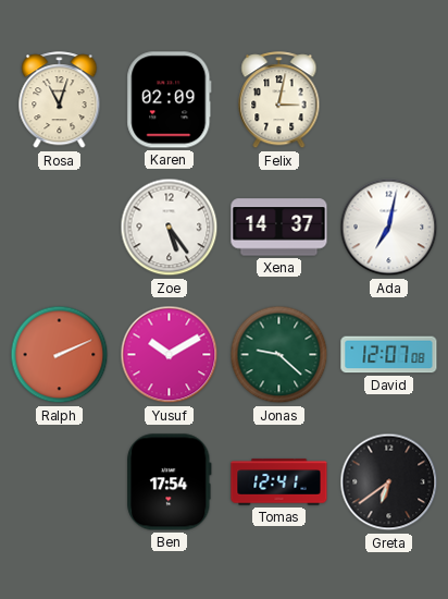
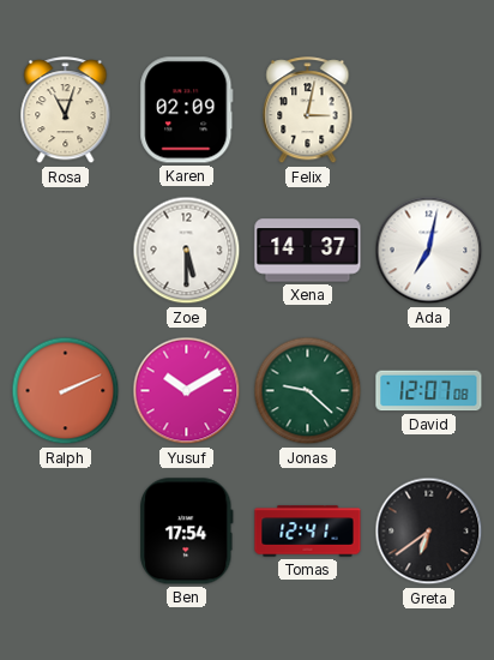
Zoe: 5:24 -> 5:30 (187, 251)
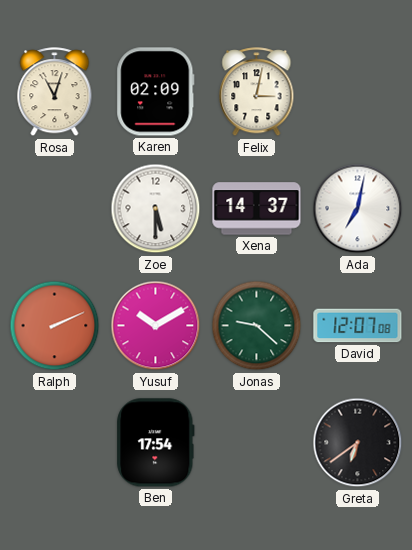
Tomas: 12:41 -> none (308, 532)
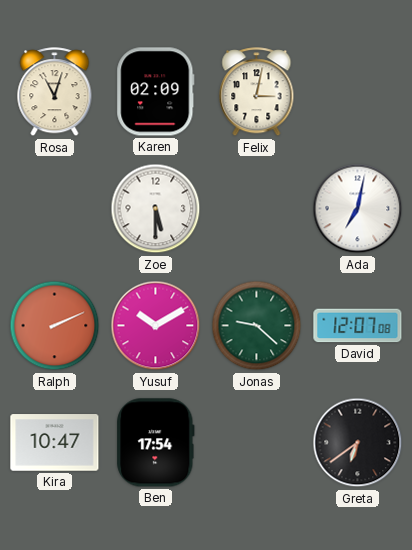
Xena: 14:37 -> none (257, 209)
Kira: none -> 10:47 (55, 443)
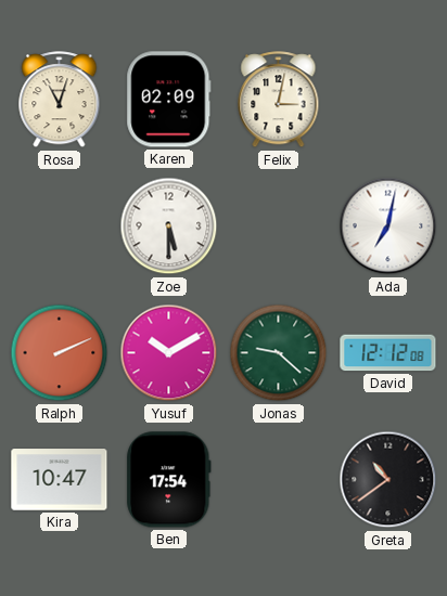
David: 12:07 -> 12:12 (388, 353)
Greta: 6:39 -> 10:39 (388, 480)
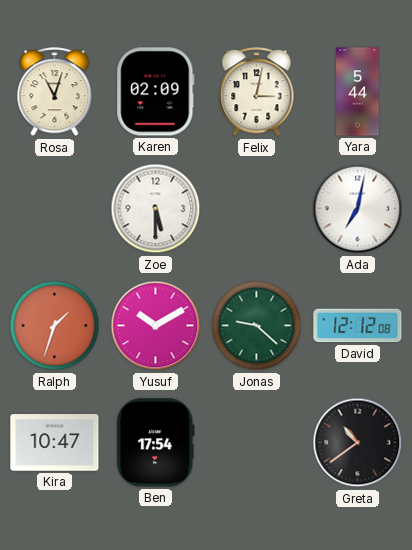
Yara: none -> 5:44 (358, 92)
Ralph: 2:11 -> 1:33 (55, 326)
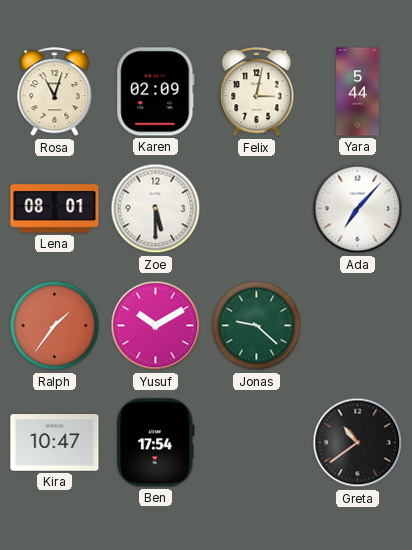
Lena: none -> 08:01 (55, 209)
Ada: 7:02 -> 7:07 (358, 209)
Ralph: 1:33 -> 1:36 (55, 326)
David: 12:12 -> none (358, 326)
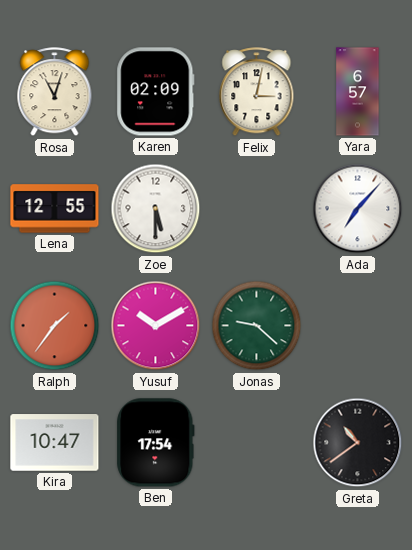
Yara: 5:44 -> 6:57 (358, 92)
Lena: 08:01 -> 12:55 (55, 209)
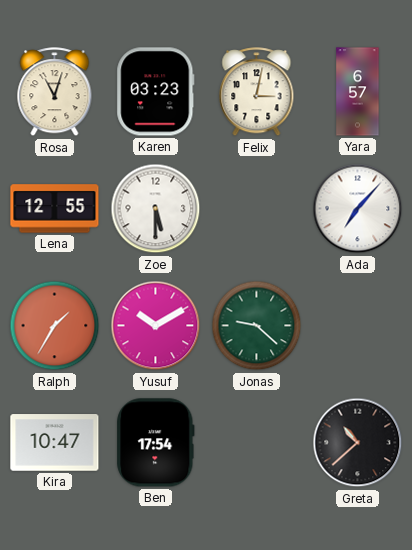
Karen: 02:09 -> 03:23 (156, 92)
Ralph: 1:36 -> 1:35 (55, 326)
Greta: 10:39 -> 10:38 (358, 443)
